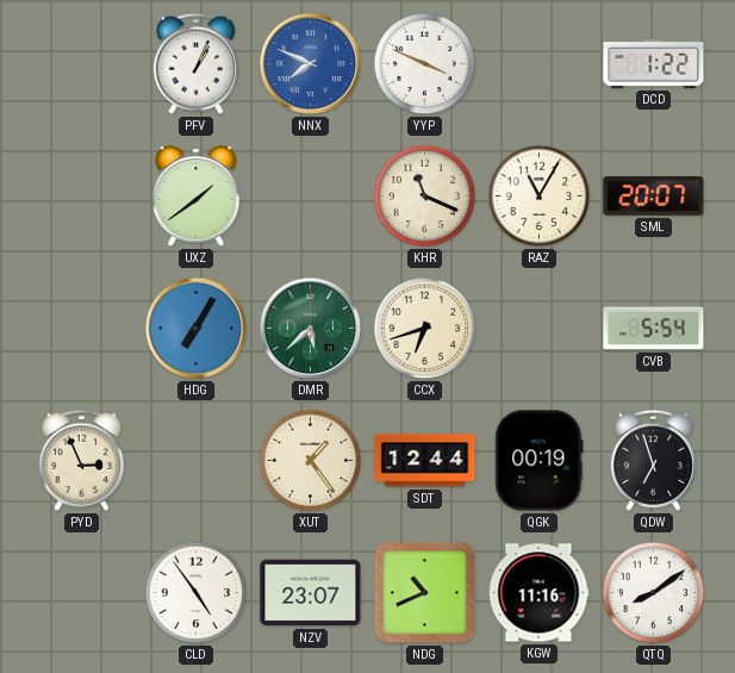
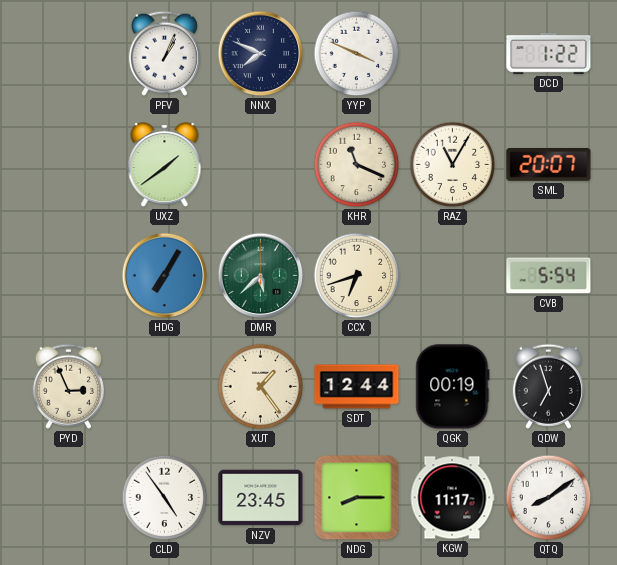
NNX dial: blue -> navy (261, 54)
NZV: 23:07 -> 23:45 (261, 498)
NDG: 10:41 -> 8:15 (357, 498)
KGW: 11:16 -> 11:17 (452, 498)
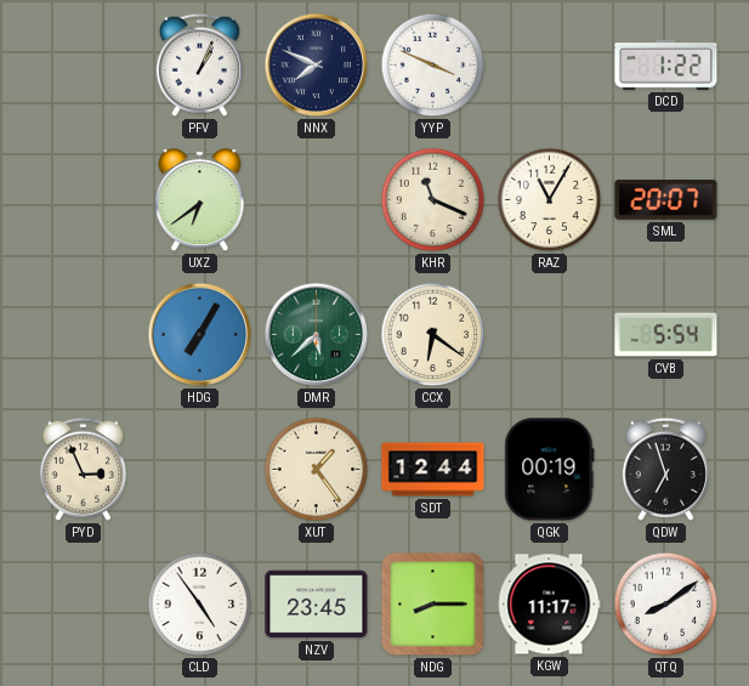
UXZ: 1:39 -> 6:39 (200, 202)
CCX: 6:42 -> 6:21 (433, 335)
